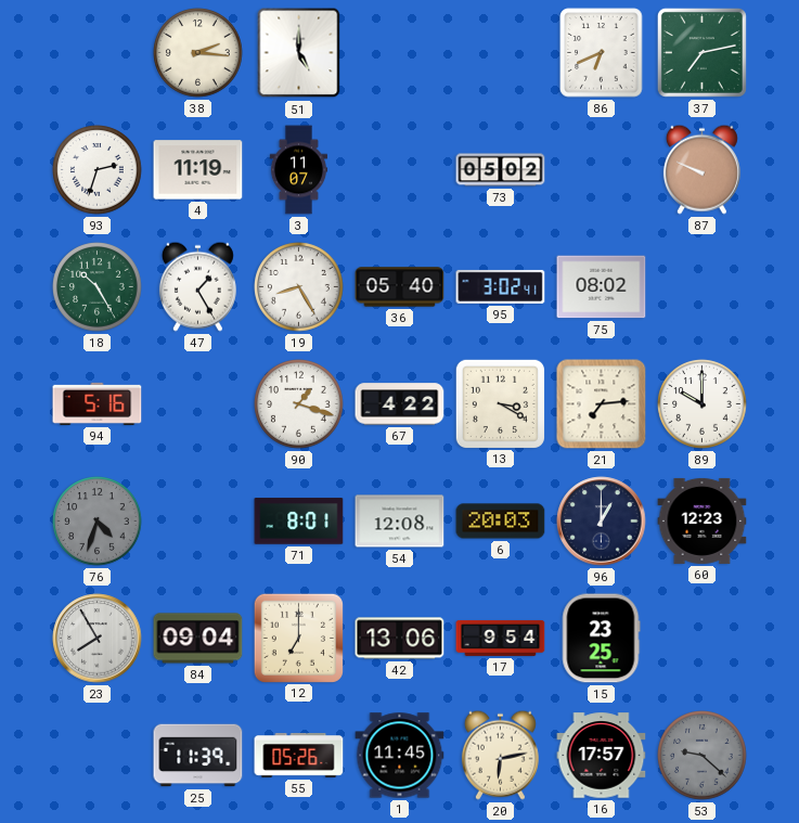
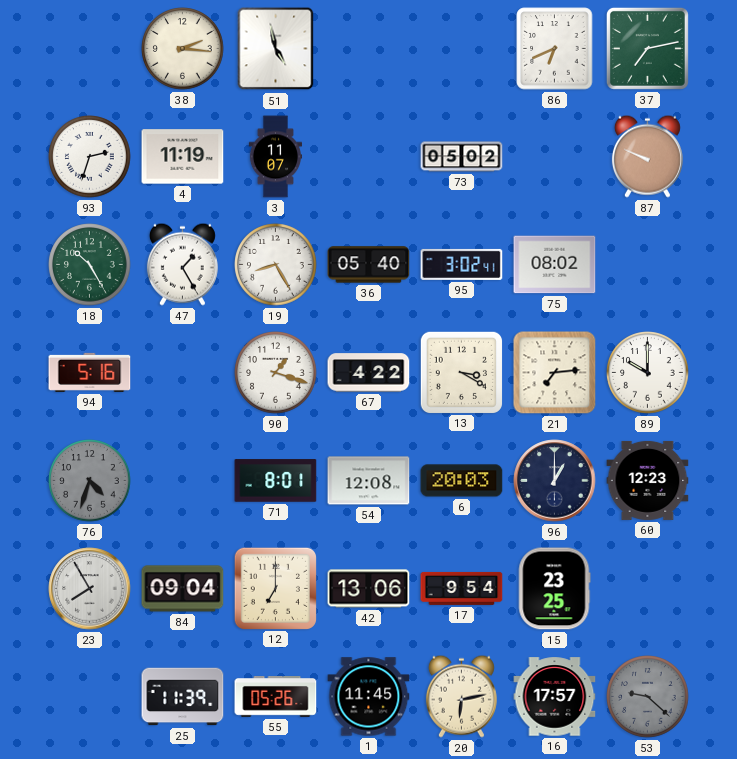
51: 5:00 -> 4:58 (276, 49)
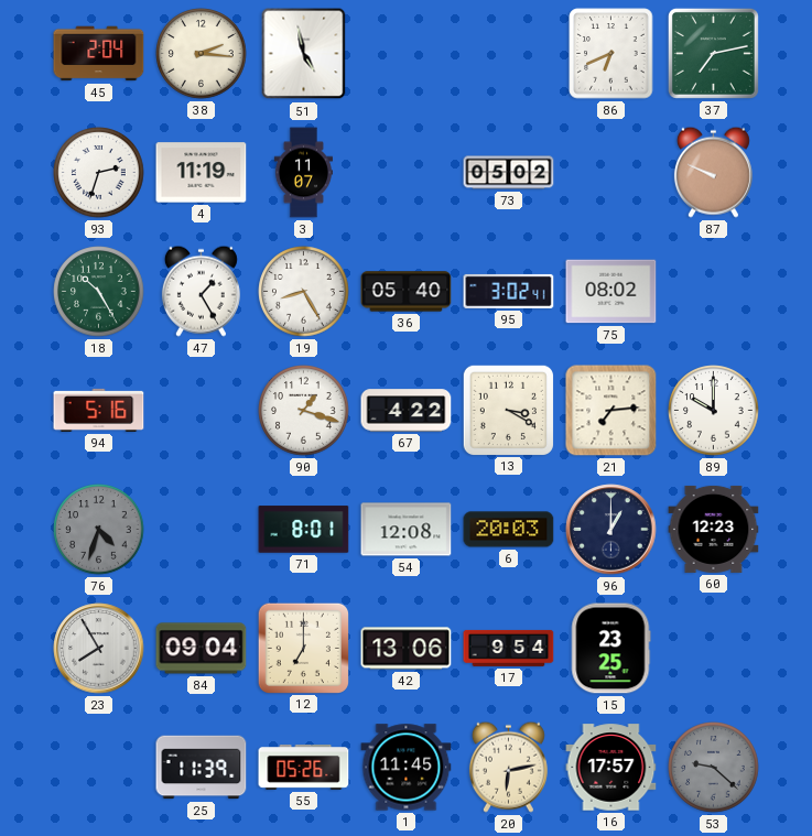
45: none -> 2:04 (99, 54)
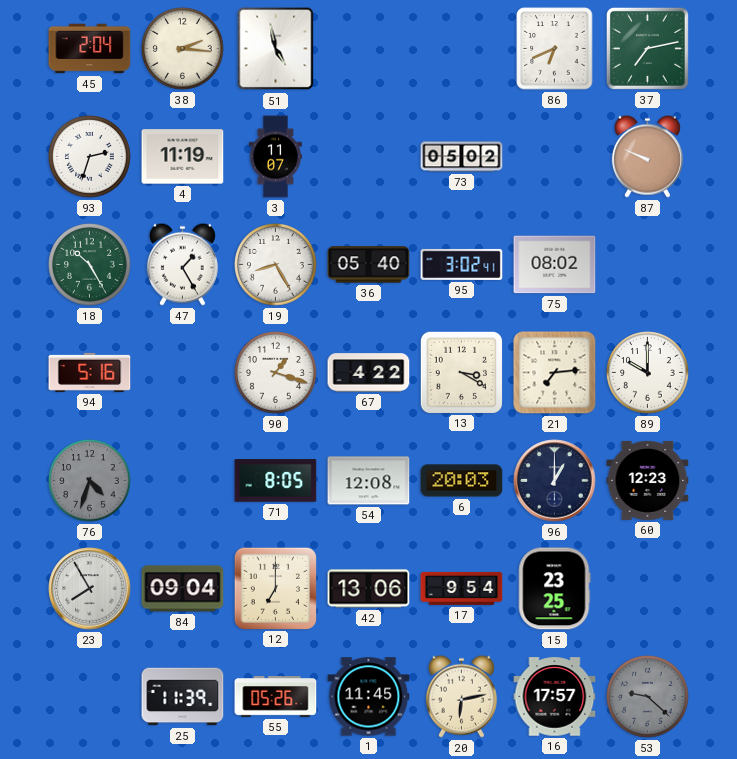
71: 8:01 -> 8:05 (276, 481)
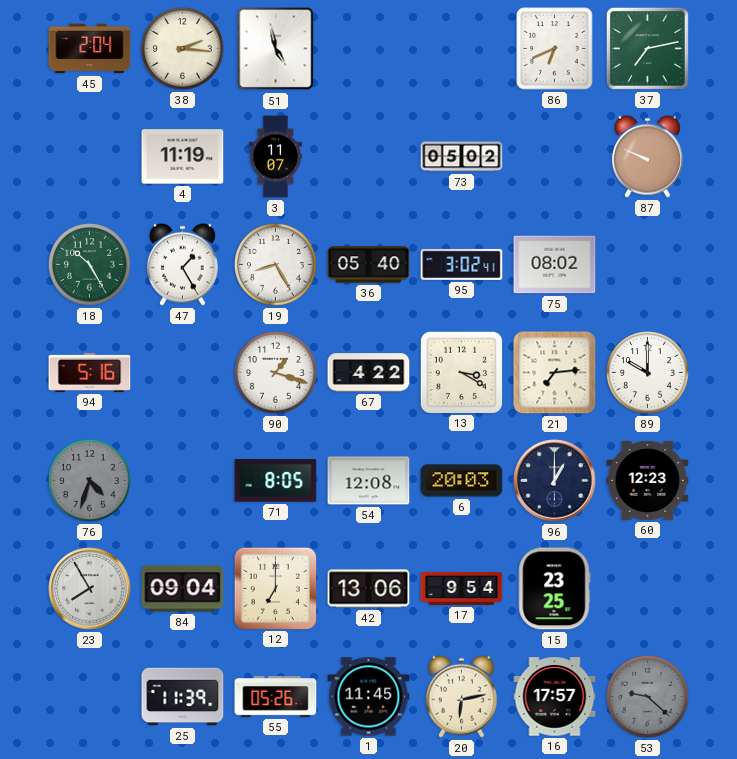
93: 2:33 -> none (90, 157)
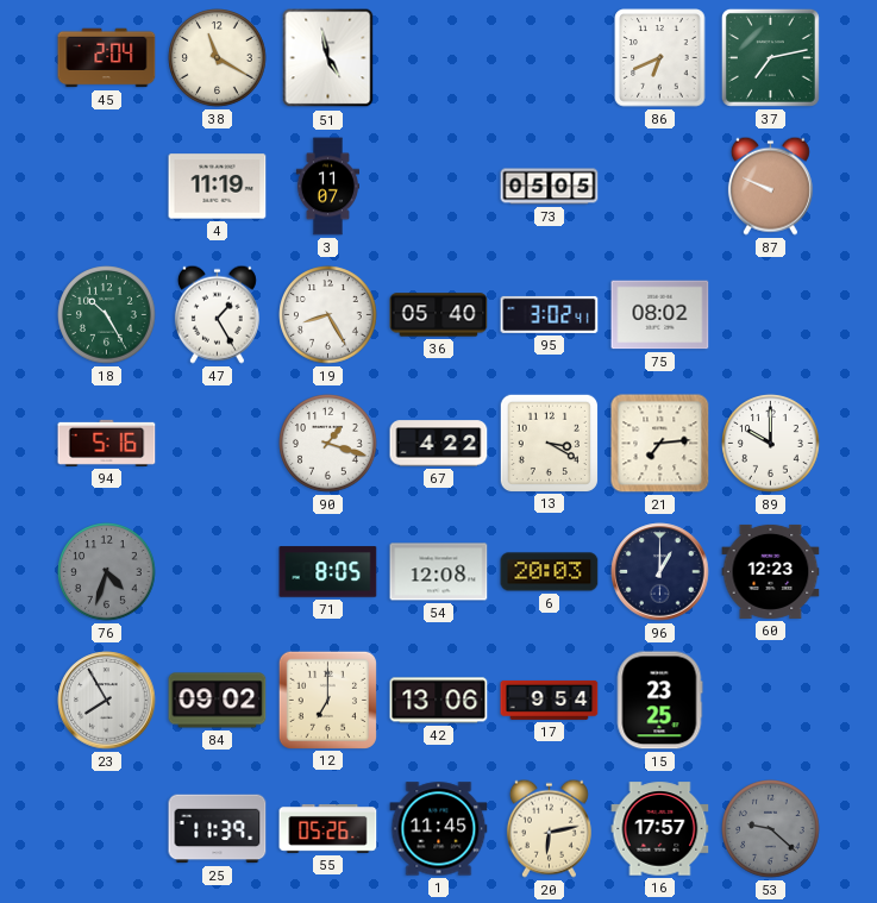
38: 2:16 -> 11:20 (218, 58)
73: 05:02 -> 05:05 (550, 187)
84: 09:04 -> 09:02 (218, 701)
